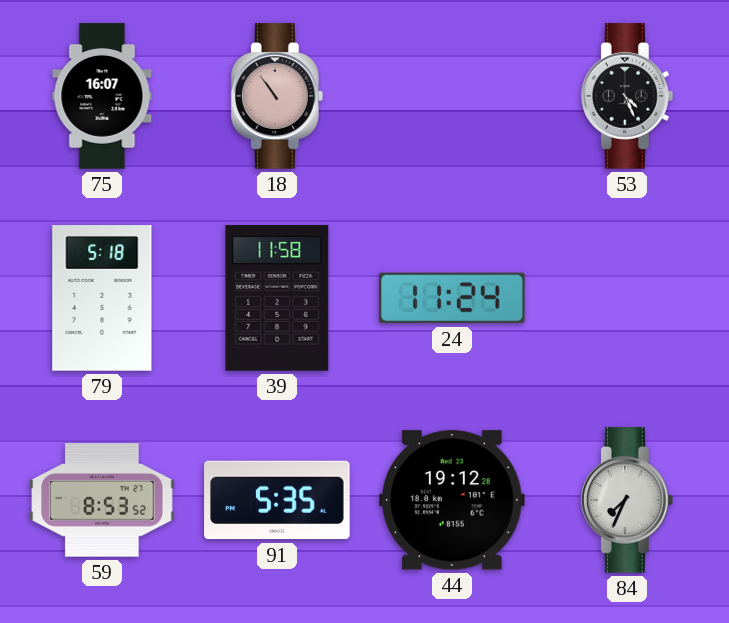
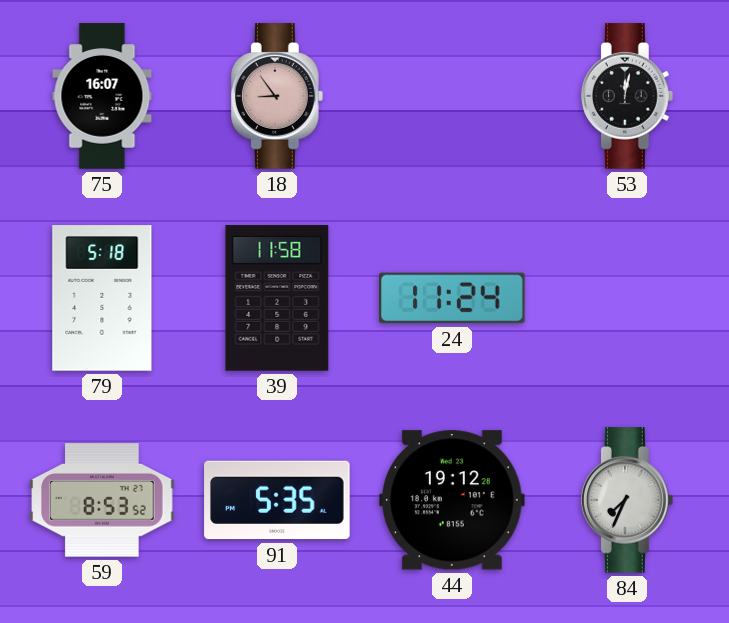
18: 10:54 -> 8:54 (277, 96)
53: 4:26 -> 12:02 (627, 96)
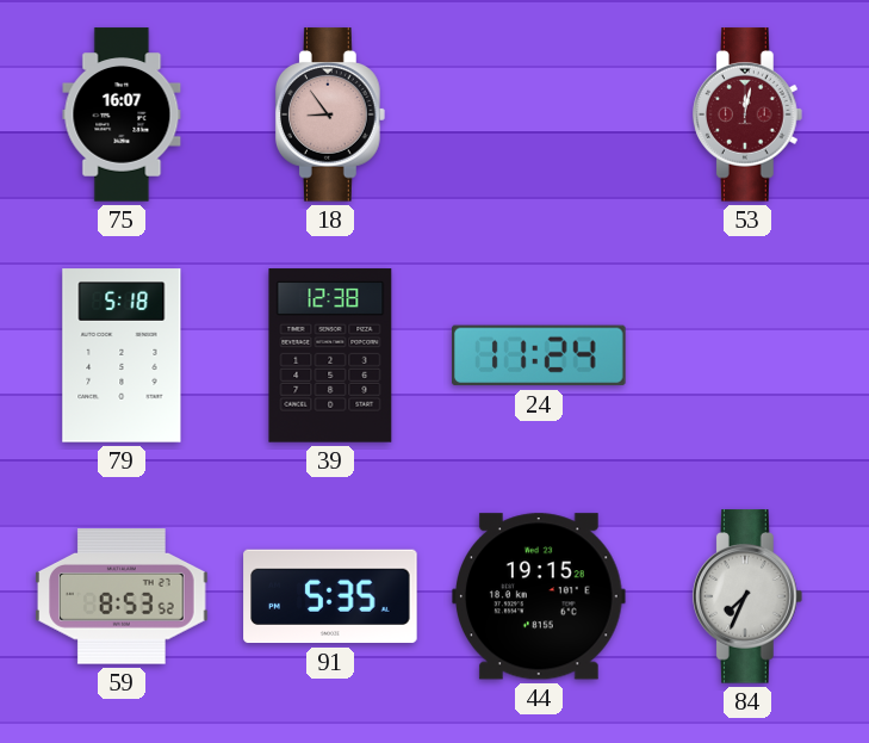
53 dial: black -> burgundy (747, 114)
39: 11:58 -> 12:38 (330, 355)
44: 19:12 -> 19:15 (540, 596)
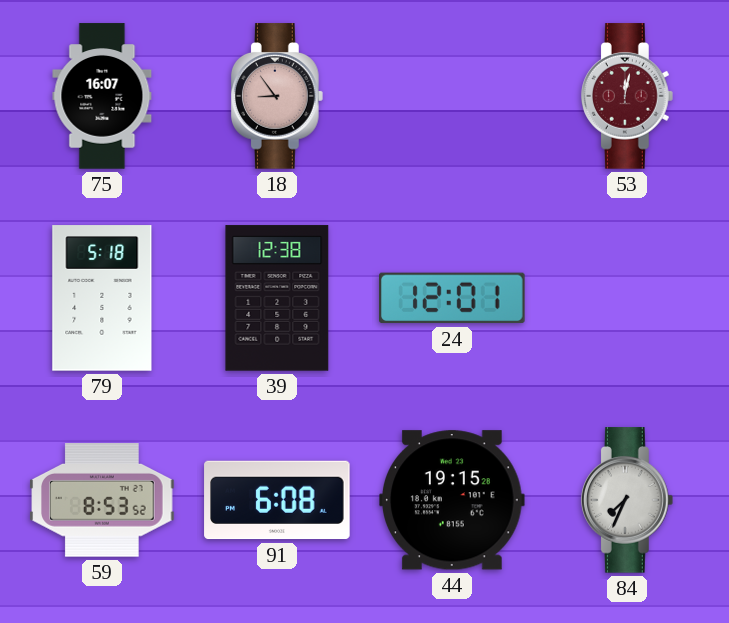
24: 11:24 -> 12:01 (452, 298)
91: 5:35 -> 6:08 (277, 500)
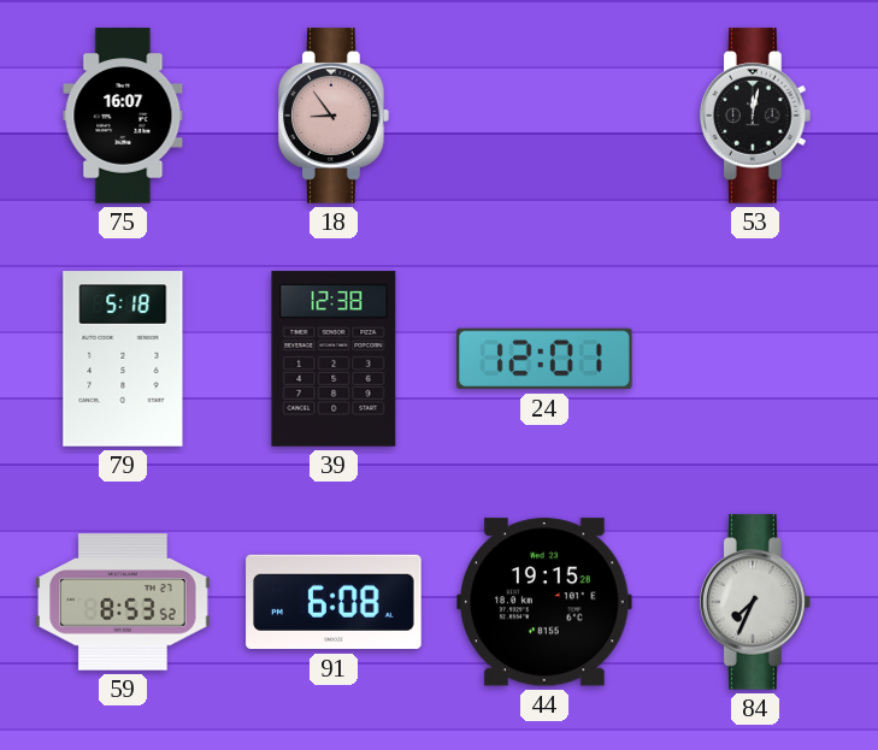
53 dial: burgundy -> black (755, 116)
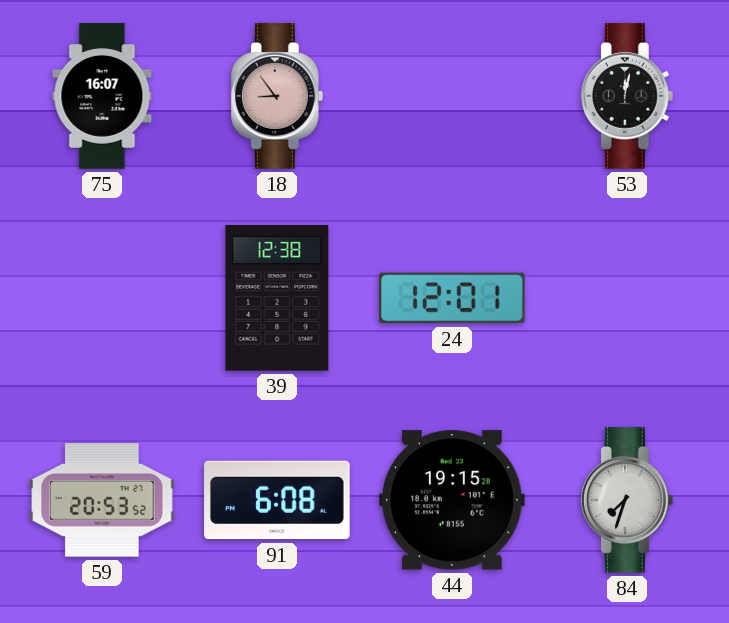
79: 5:18 -> none (123, 359)
59: 8:53 -> 20:53 (102, 500)
84: 7:34 -> 7:33 (627, 500)
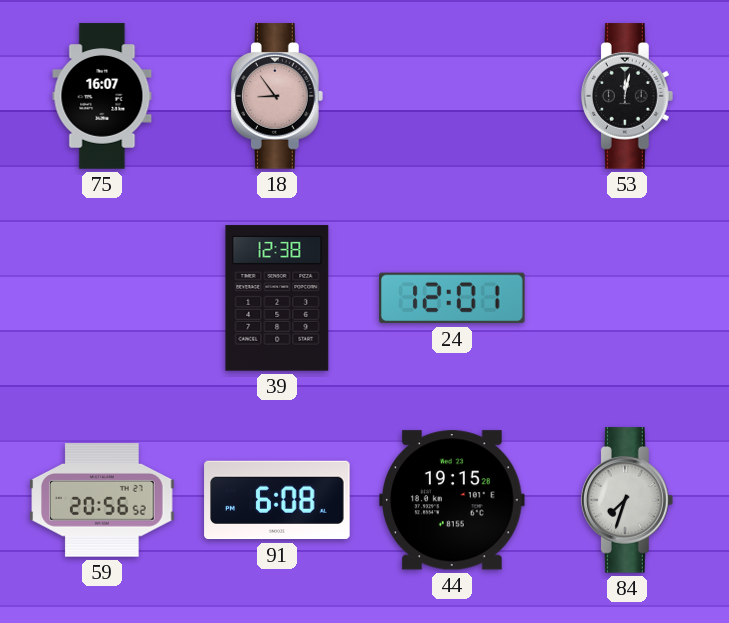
59: 20:53 -> 20:56 (102, 500)
